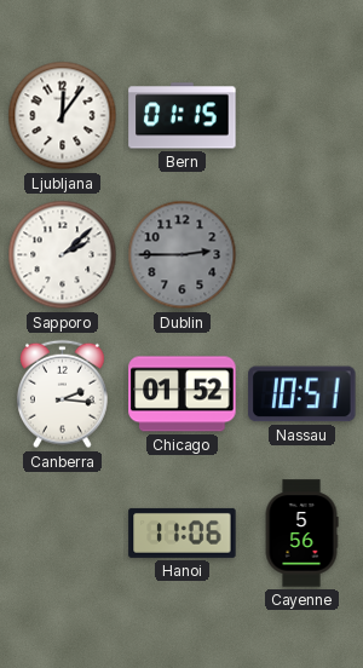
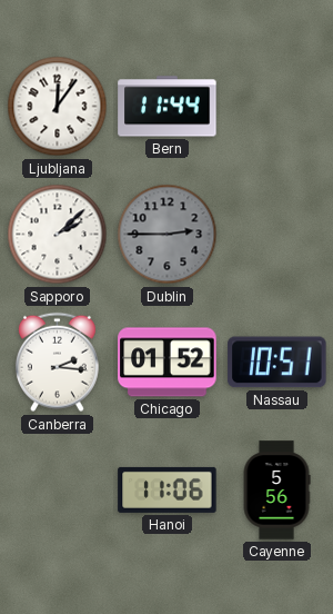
Bern: 01:15 -> 11:44 (168, 107)
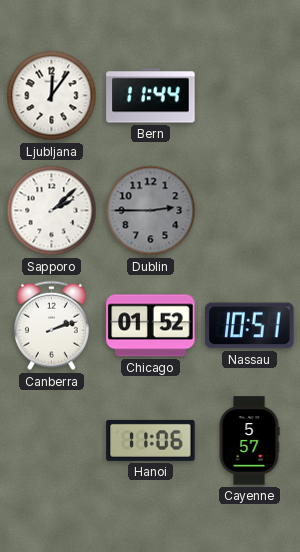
Canberra: 2:16 -> 2:12 (51, 326)
Cayenne: 5:56 -> 5:57 (249, 441)
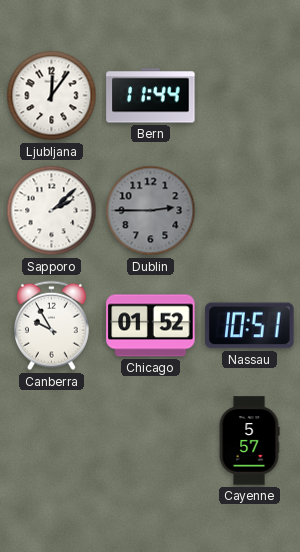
Canberra: 2:12 -> 9:55 (51, 326)
Hanoi: 11:06 -> none (151, 440)
